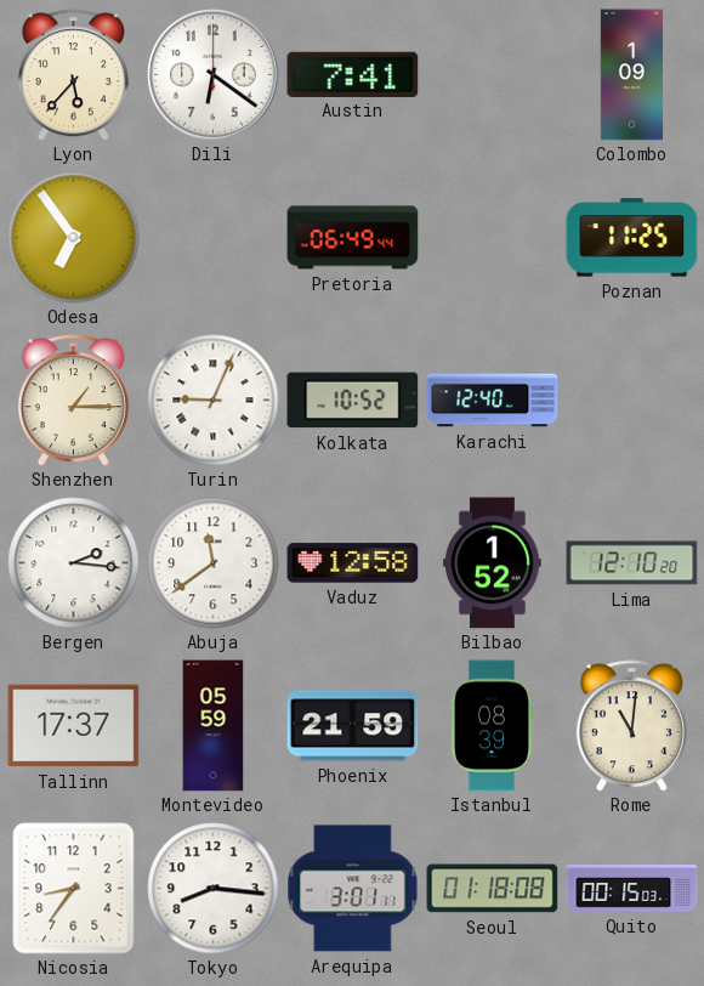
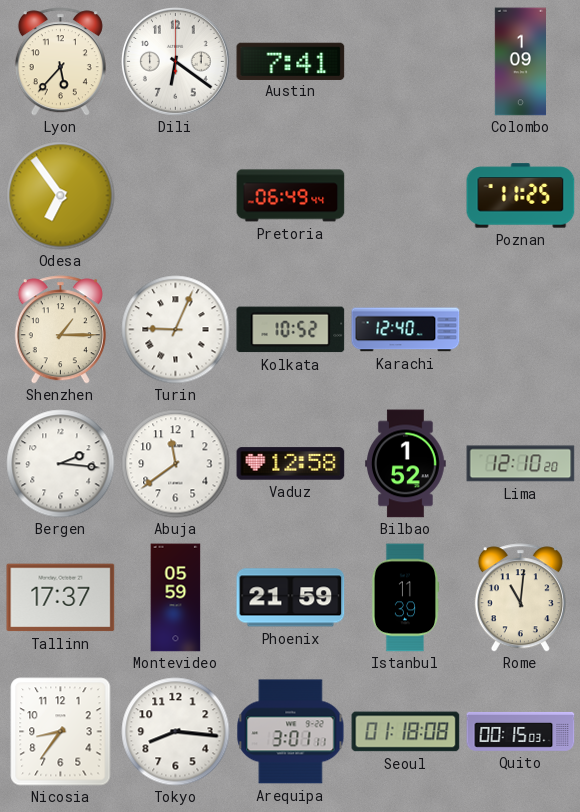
Istanbul: 08:39 -> 11:39 (405, 598)
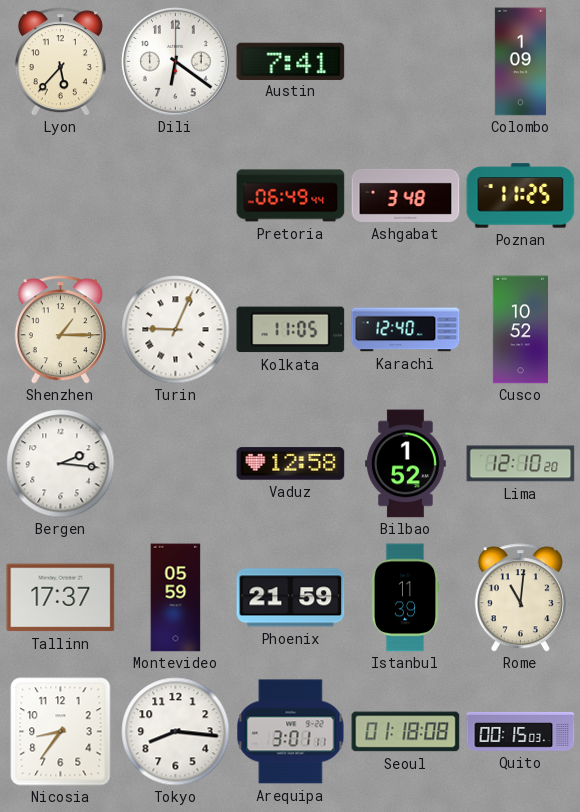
Odesa: 6:54 -> none (61, 196)
Ashgabat: none -> 3:48 (406, 195)
Kolkata: 10:52 -> 11:05 (291, 330)
Cusco: none -> 10:52 (520, 330)
Abuja: 11:39 -> none (176, 464)
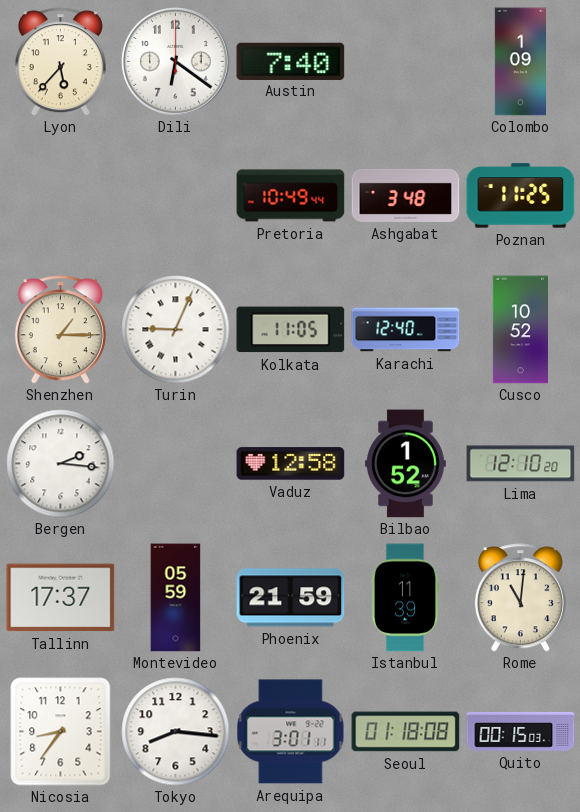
Austin: 7:41 -> 7:40 (291, 61)
Pretoria: 06:49 -> 10:49 (291, 196)
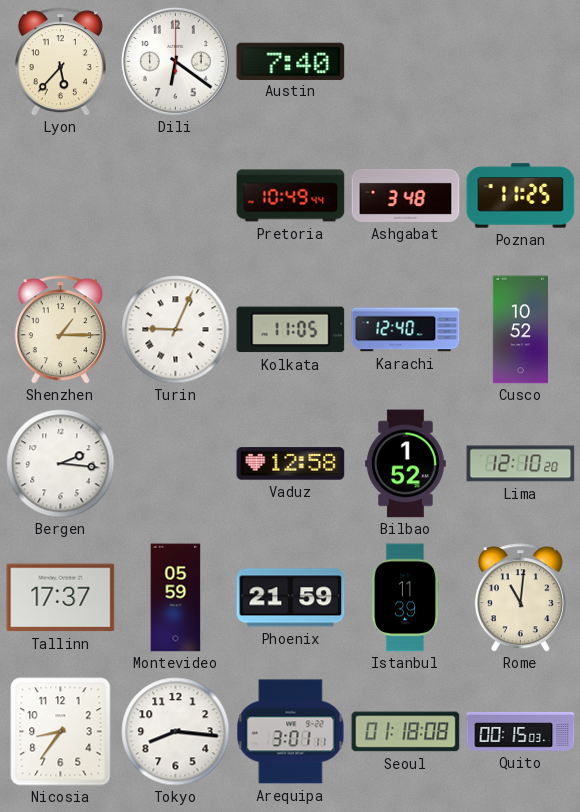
Colombo: 1:09 -> none (520, 62)
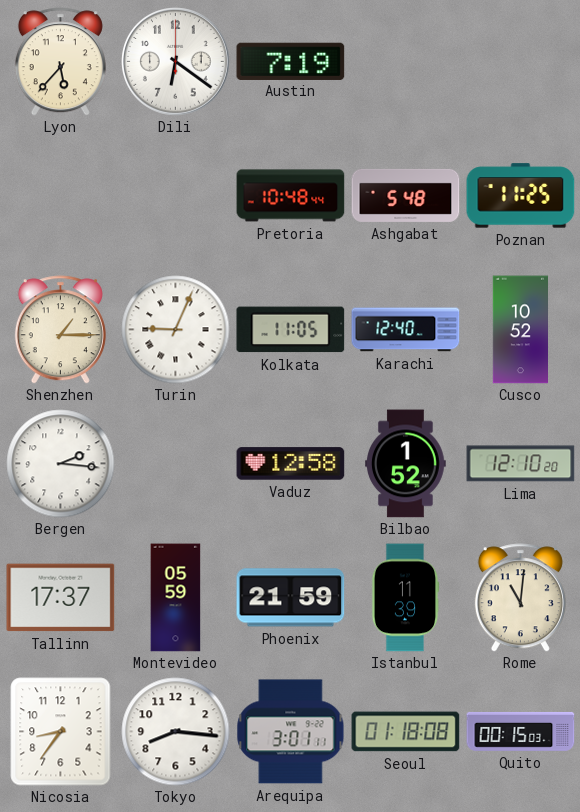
Austin: 7:40 -> 7:19 (291, 61)
Pretoria: 10:49 -> 10:48 (291, 196)
Ashgabat: 3:48 -> 5:48 (406, 195)
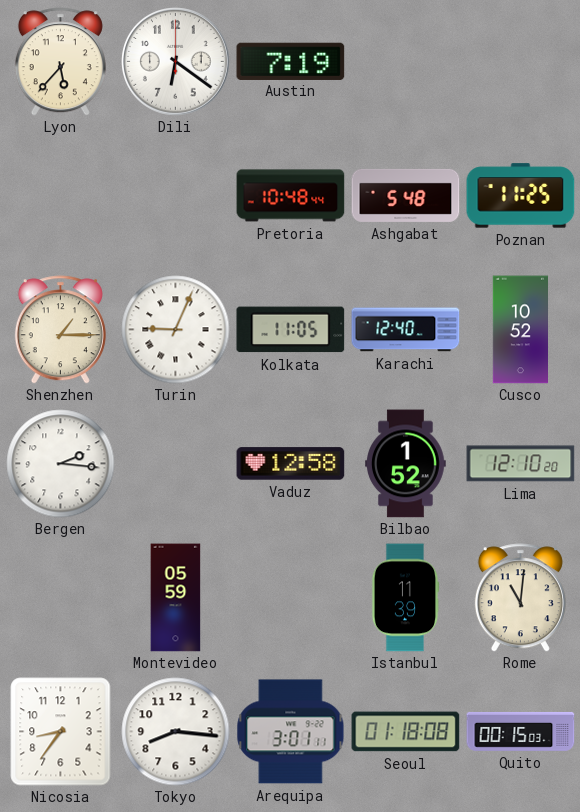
Tallinn: 17:37 -> none (61, 598)
Phoenix: 21:59 -> none (291, 598)
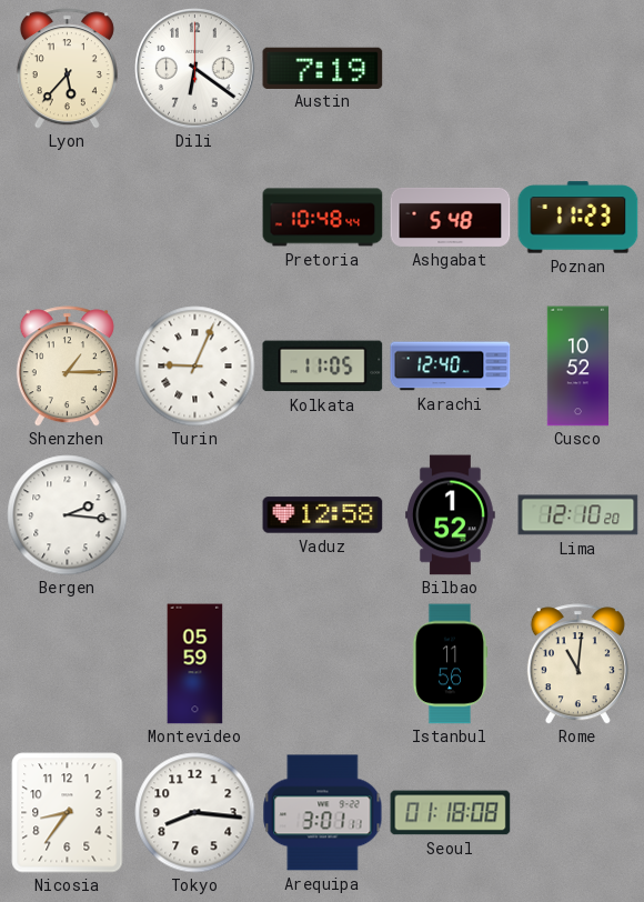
Poznan: 11:25 -> 11:23 (578, 218)
Istanbul: 11:39 -> 11:56 (450, 664)
Quito: 00:15 -> none (521, 731)
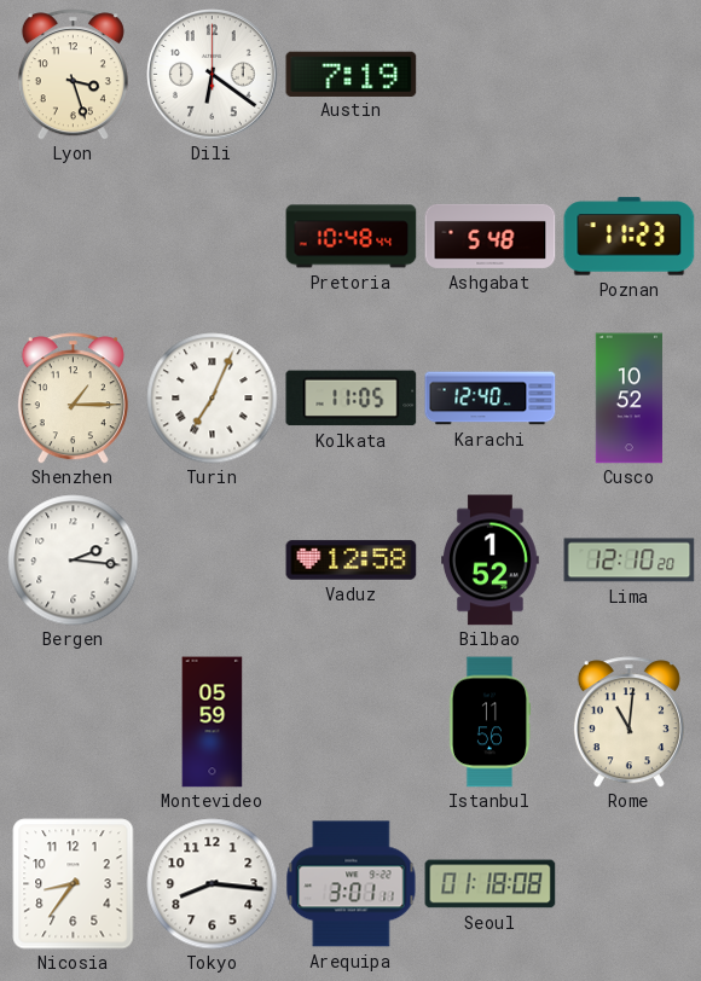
Lyon: 5:37 -> 3:27 (73, 75)
Turin: 9:04 -> 7:04 (213, 399)
